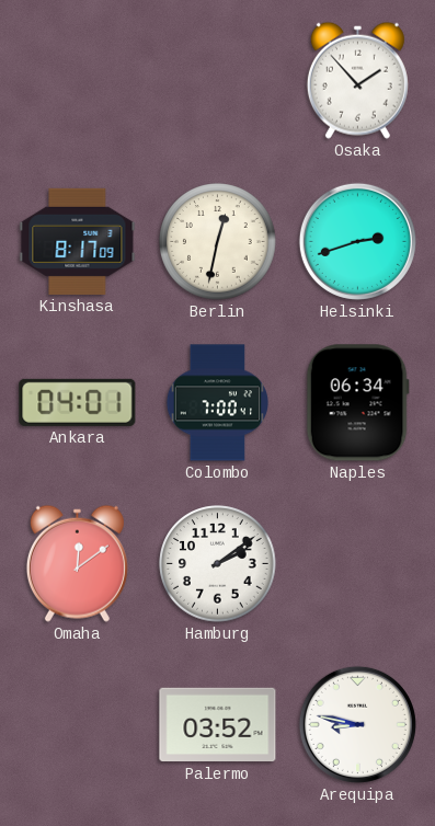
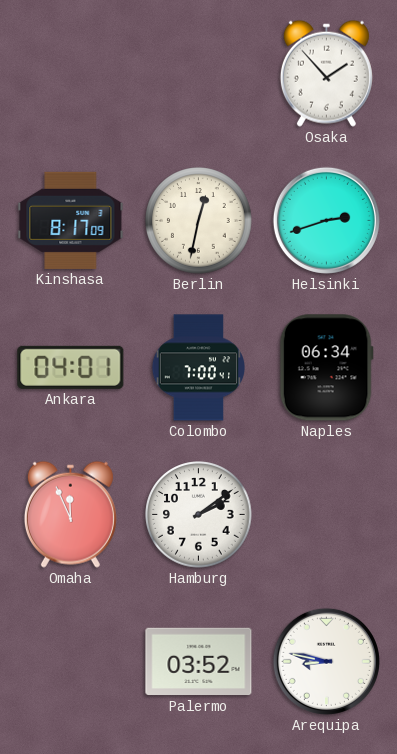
Omaha: 12:09 -> 11:56 (70, 514)
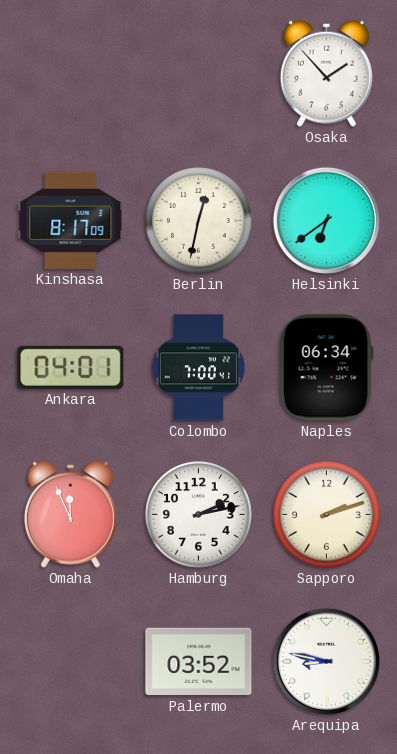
Helsinki: 2:42 -> 6:39 (326, 220)
Hamburg: 2:09 -> 2:13 (199, 515)
Sapporo: none -> 2:12 (327, 515)
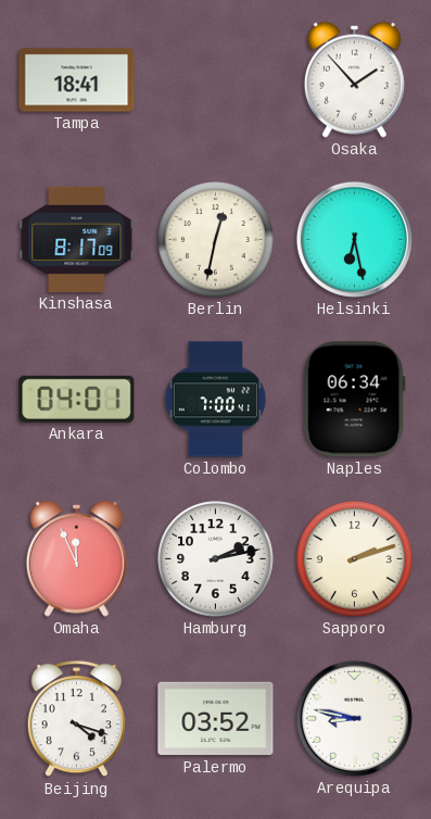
Tampa: none -> 18:41 (77, 80)
Helsinki: 6:39 -> 6:28 (354, 239)
Beijing: none -> 4:18 (76, 719)
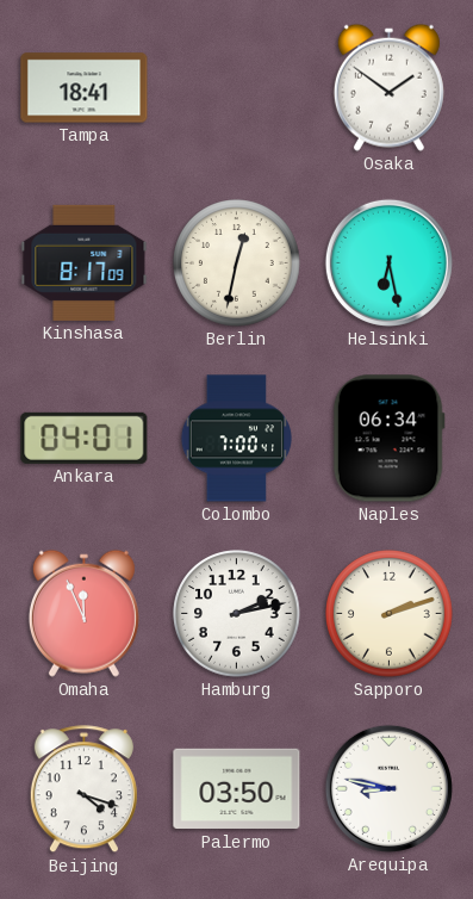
Osaka: 1:53 -> 1:51 (388, 87)
Palermo: 03:52 -> 03:50 (237, 789)
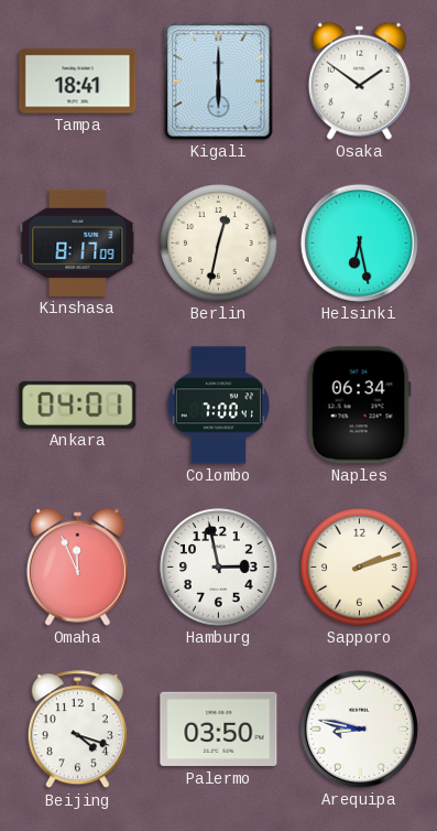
Kigali: none -> 6:00 (219, 82)
Hamburg: 2:13 -> 2:58 (219, 568)
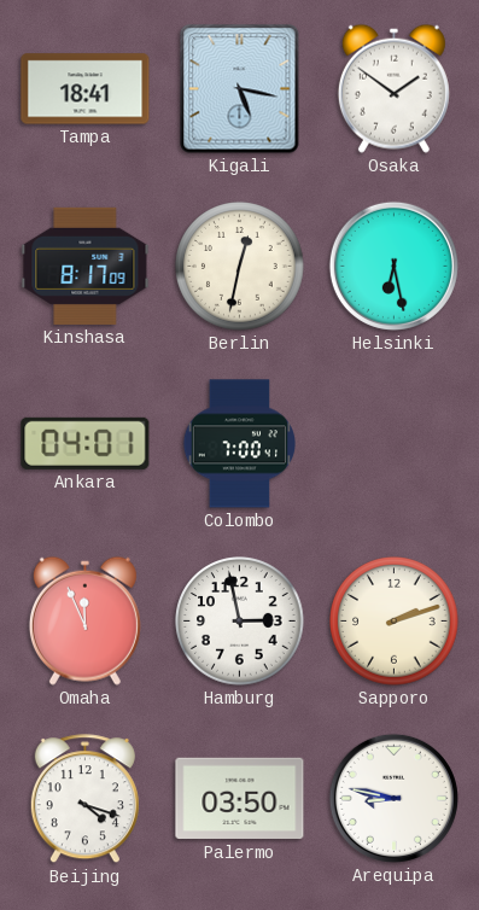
Kigali: 6:00 -> 5:17 (240, 89)
Naples: 06:34 -> none (359, 406)
